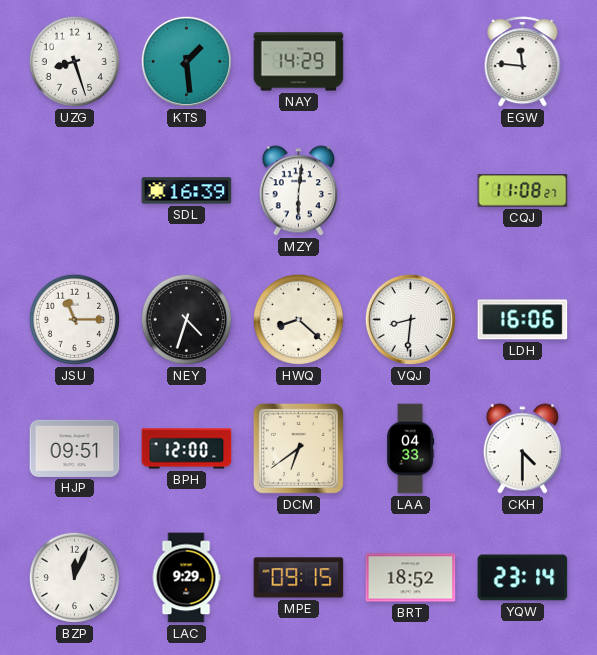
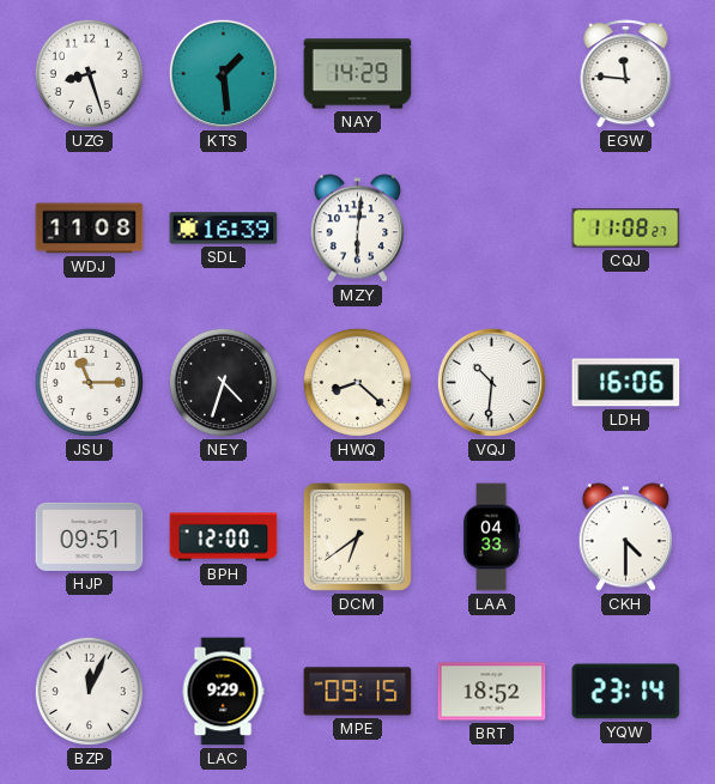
WDJ: none -> 11:08 (90, 229)
VQJ: 8:31 -> 10:31 (491, 382)
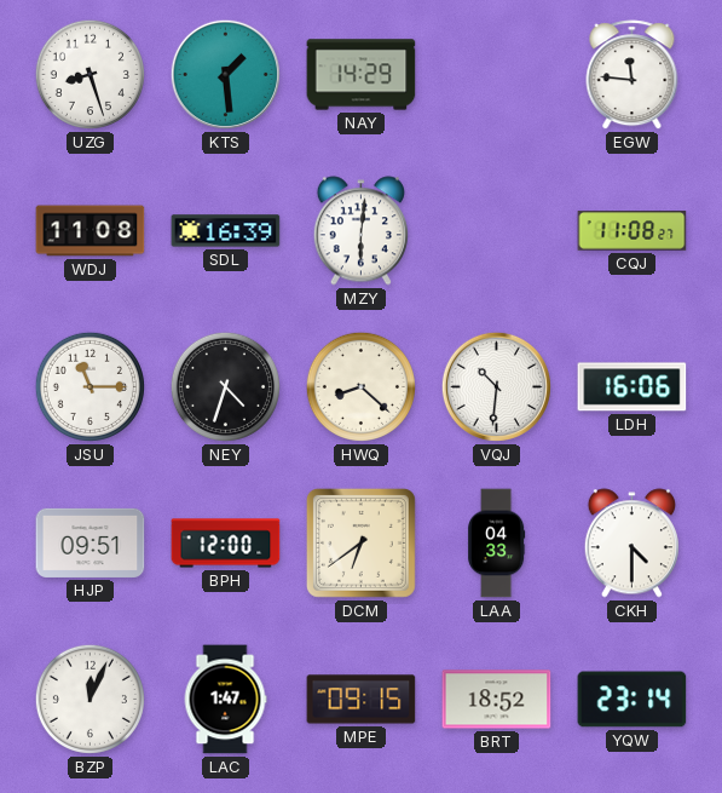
LAC: 9:29 -> 1:47 (225, 700)
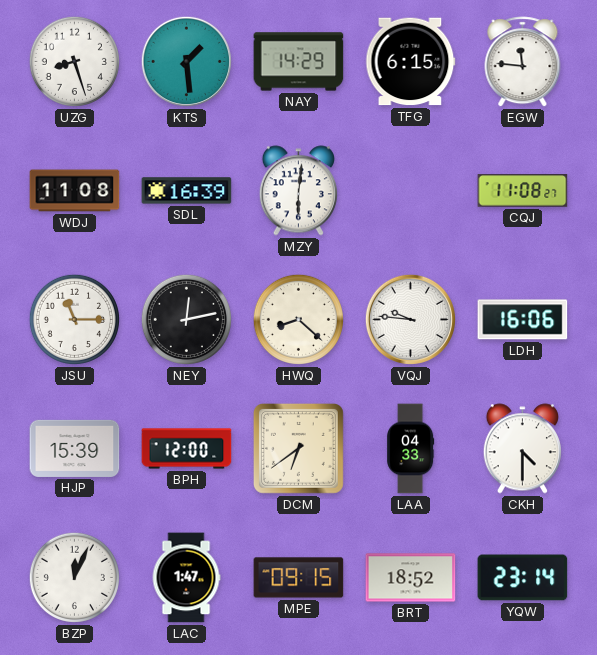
TFG: none -> 6:15 (411, 62)
NEY: 4:33 -> 12:13 (186, 319)
VQJ: 10:31 -> 9:46 (410, 319)
HJP: 09:51 -> 15:39 (75, 448)
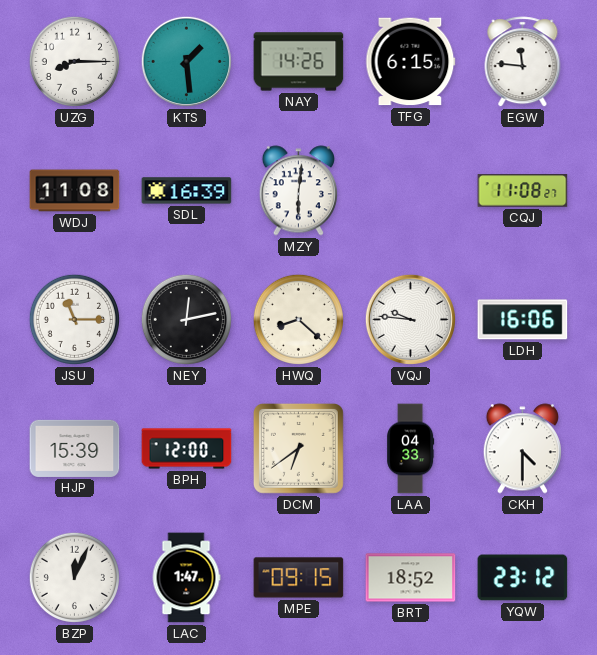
UZG: 8:27 -> 8:15 (74, 61)
NAY: 14:29 -> 14:26 (299, 62)
YQW: 23:14 -> 23:12 (523, 578)
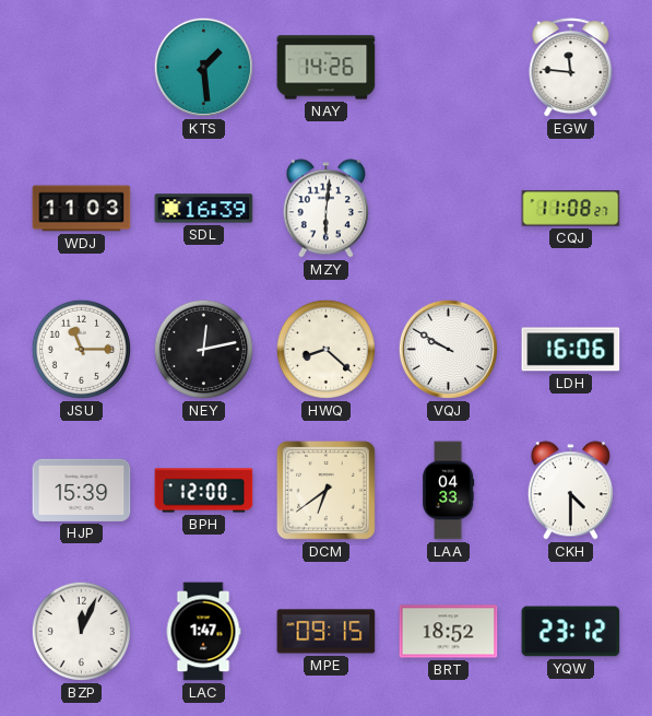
UZG: 8:15 -> none (74, 61)
TFG: 6:15 -> none (411, 62)
WDJ: 11:08 -> 11:03 (82, 209)
VQJ: 9:46 -> 9:50 (448, 349)
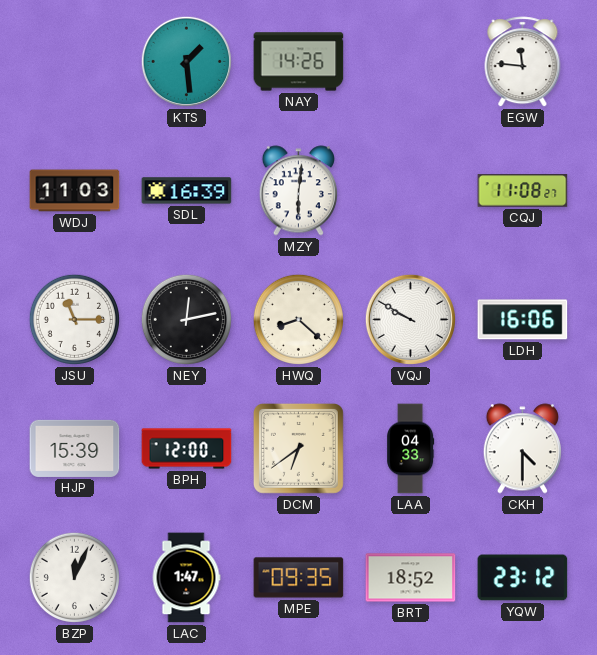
MPE: 09:15 -> 09:35 (299, 578)
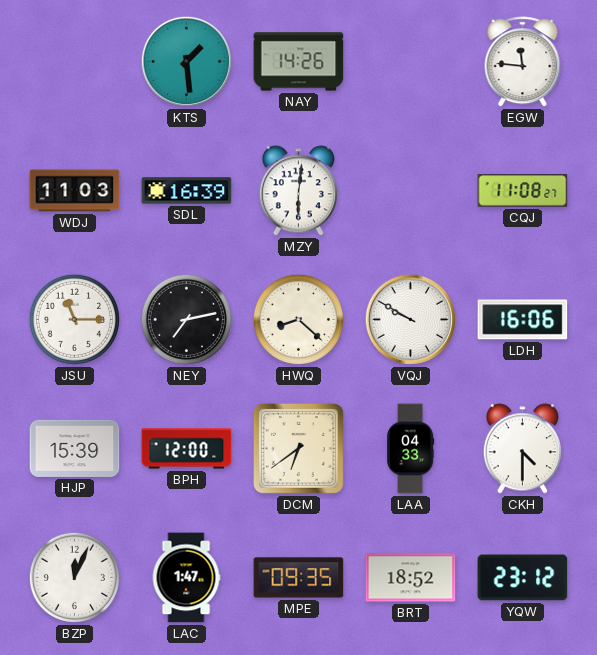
NEY: 12:13 -> 7:13 (186, 319)
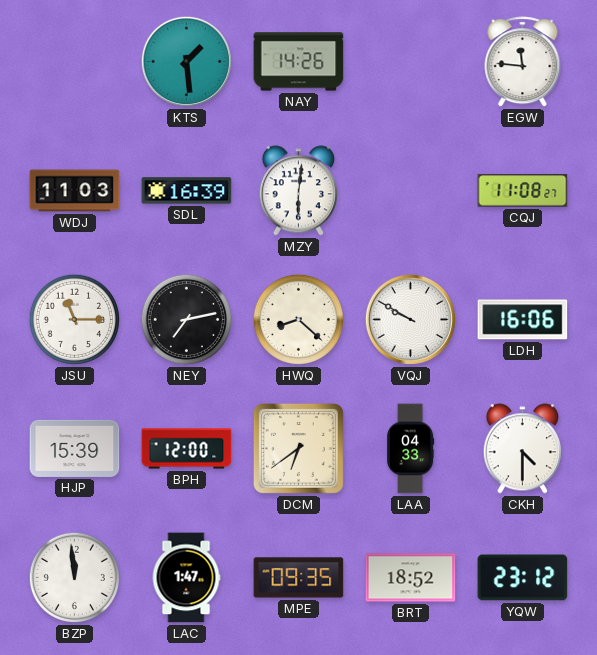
BZP: 12:04 -> 11:59 (74, 577)
